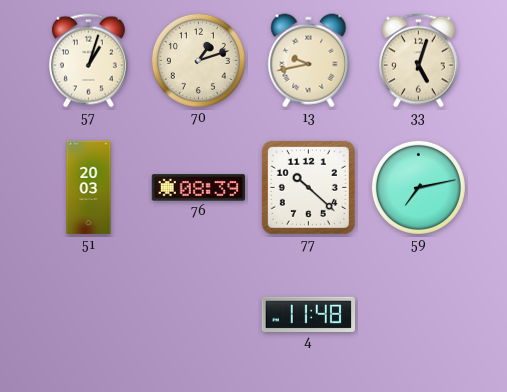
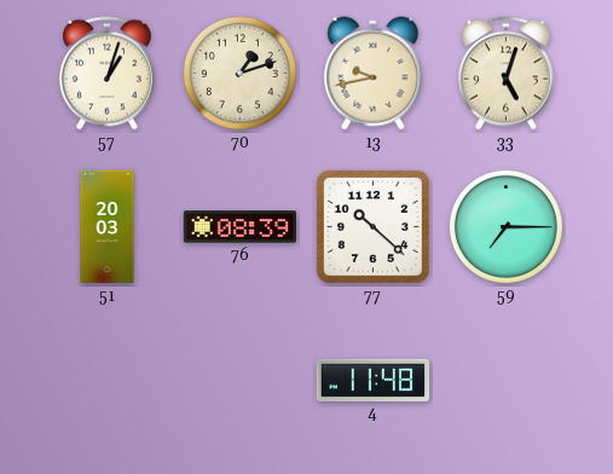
59: 7:13 -> 7:15 (505, 226)
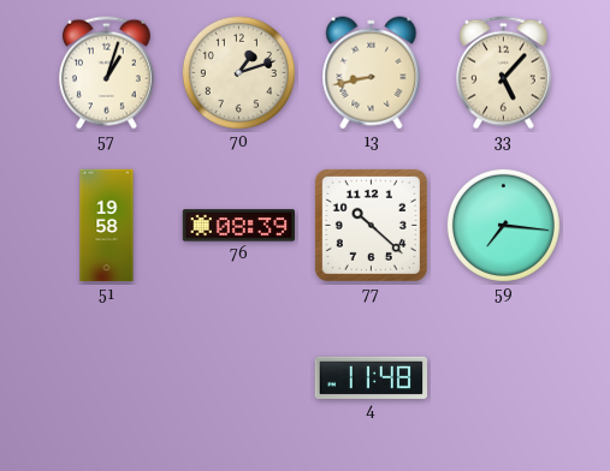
13: 9:43 -> 8:43 (372, 73)
33: 5:03 -> 5:07 (503, 73)
51: 20:03 -> 19:58 (107, 226)
59: 7:15 -> 7:16 (503, 225)
